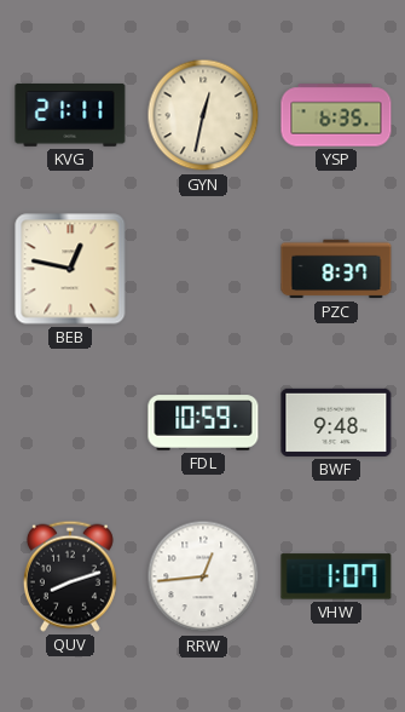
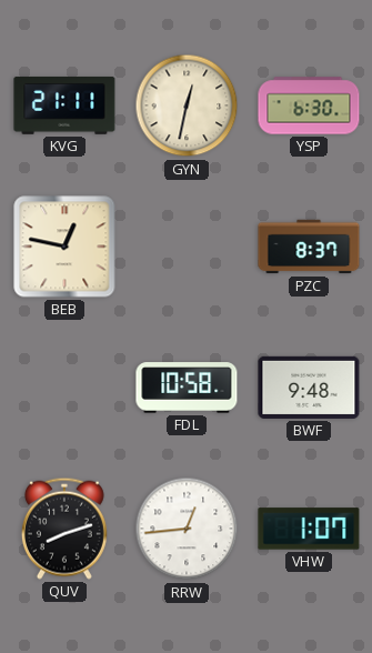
YSP: 6:35 -> 6:30 (309, 106)
FDL: 10:59 -> 10:58 (187, 388)
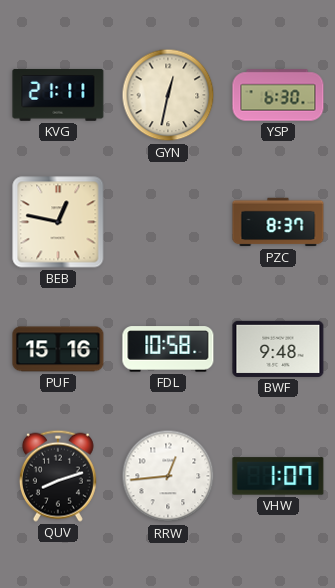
PUF: none -> 15:16 (58, 349)
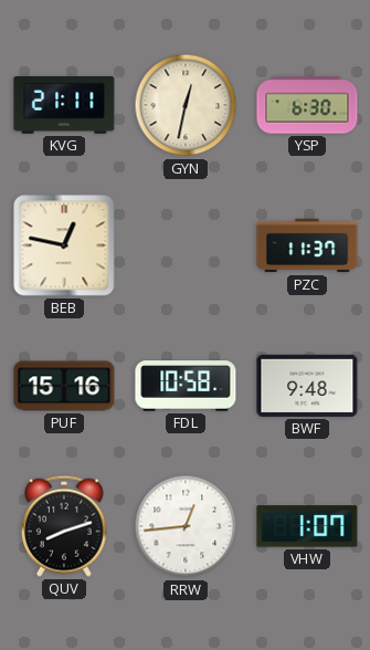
PZC: 8:37 -> 11:37 (307, 245)
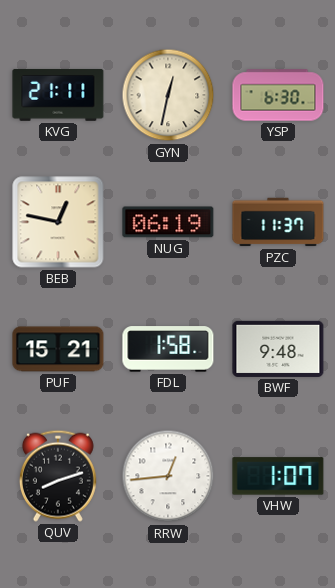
NUG: none -> 06:19 (168, 222)
PUF: 15:16 -> 15:21 (58, 349)
FDL: 10:58 -> 1:58 (168, 349)
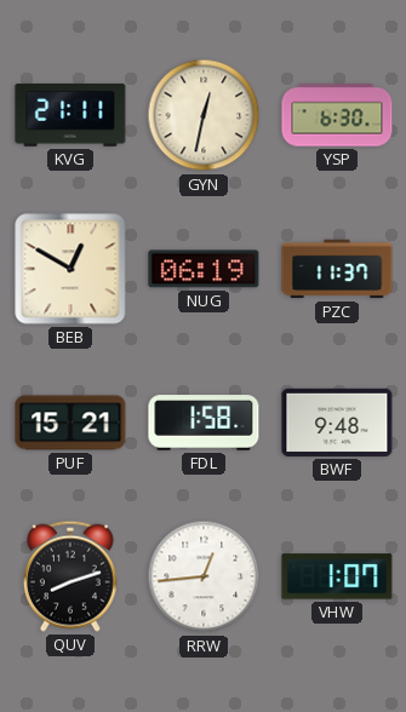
BEB: 12:47 -> 12:50 (70, 269)
